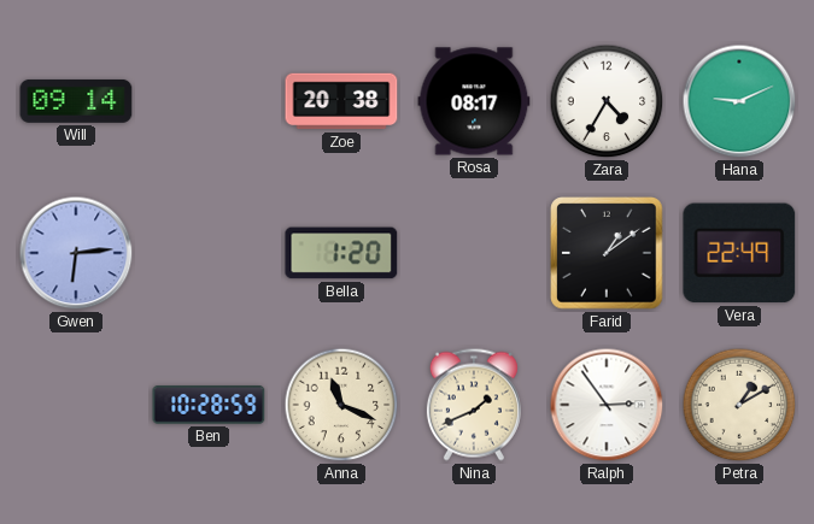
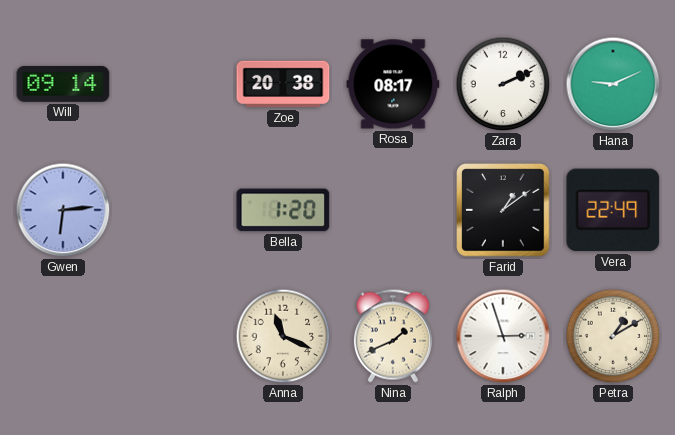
Zara: 4:35 -> 2:11 (503, 84)
Ben: 10:28 -> none (209, 405)
Ralph: 2:54 -> 2:57 (503, 336)
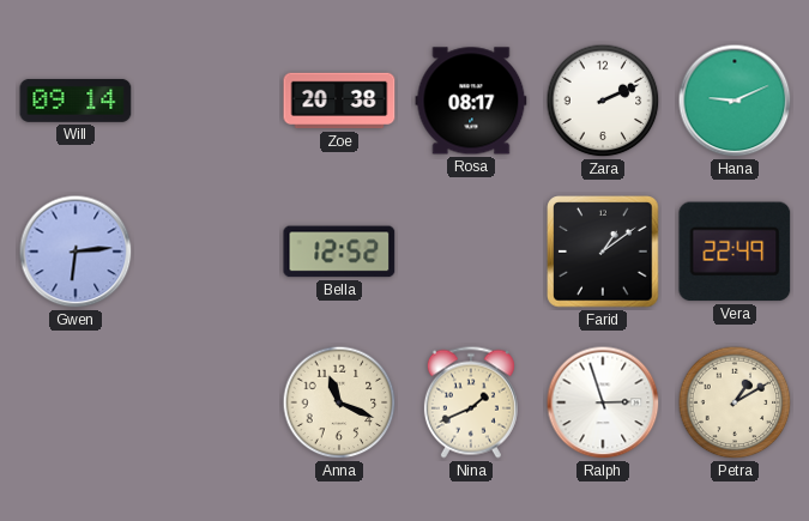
Bella: 1:20 -> 12:52 (339, 252)
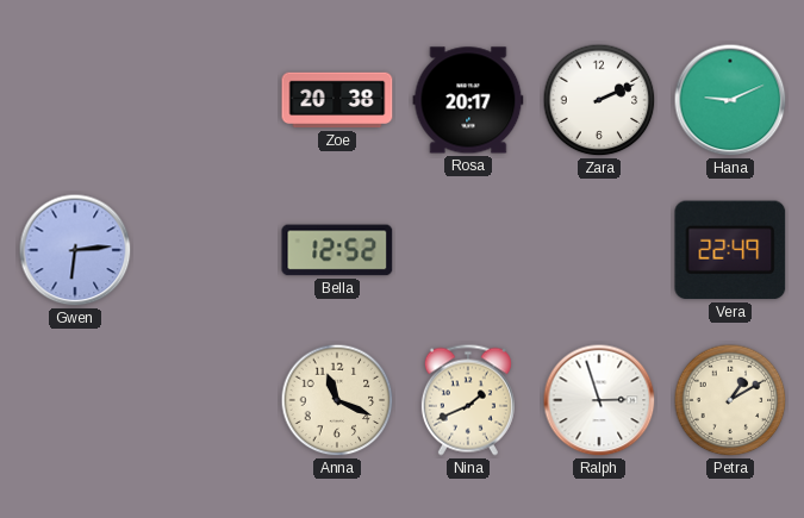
Will: 09:14 -> none (76, 101)
Rosa: 08:17 -> 20:17 (468, 100)
Farid: 1:09 -> none (603, 252)
